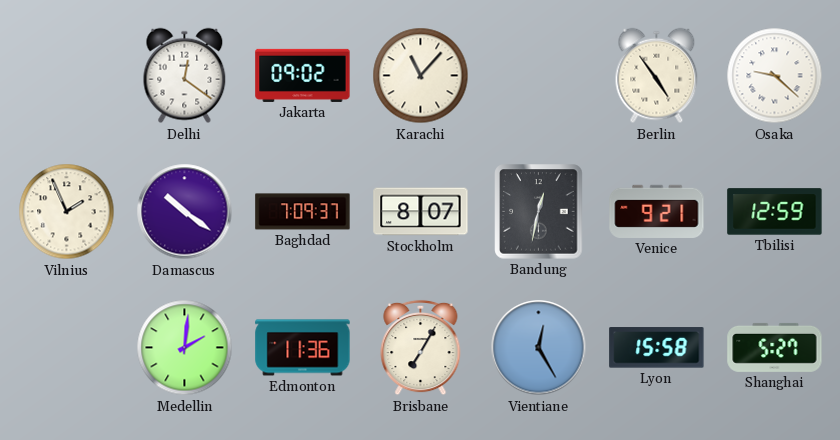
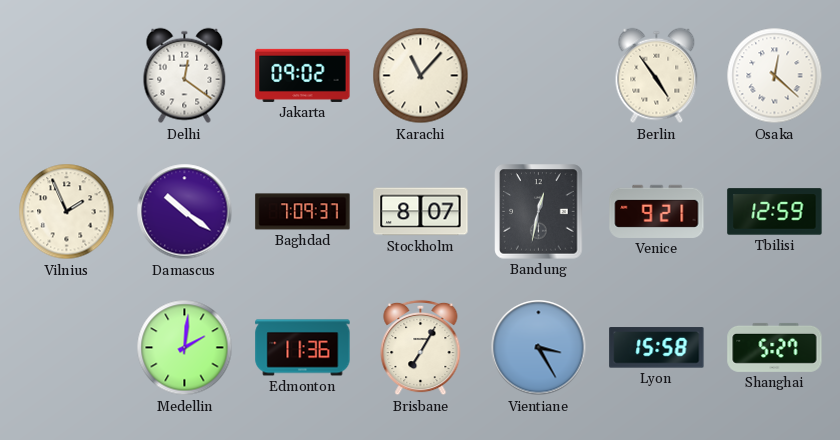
Osaka: 9:22 -> 12:22 (775, 76)
Vientiane: 12:25 -> 3:25 (539, 348)
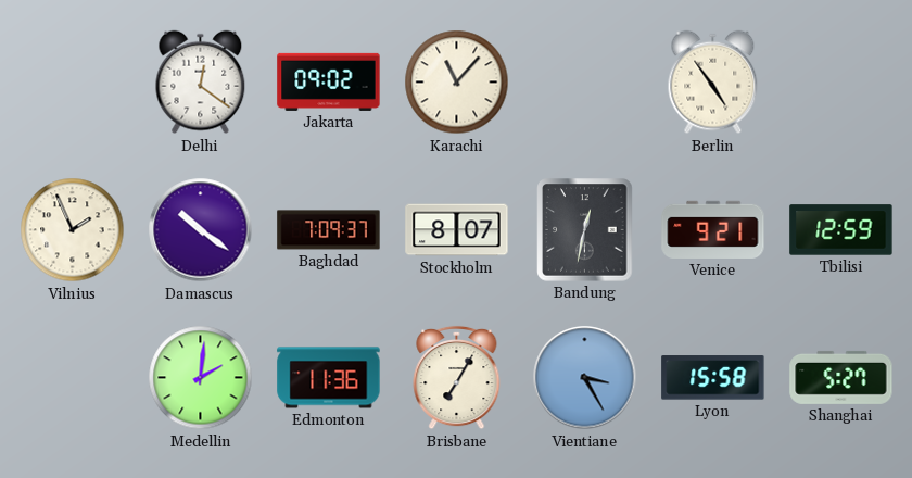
Osaka: 12:22 -> none (775, 76)
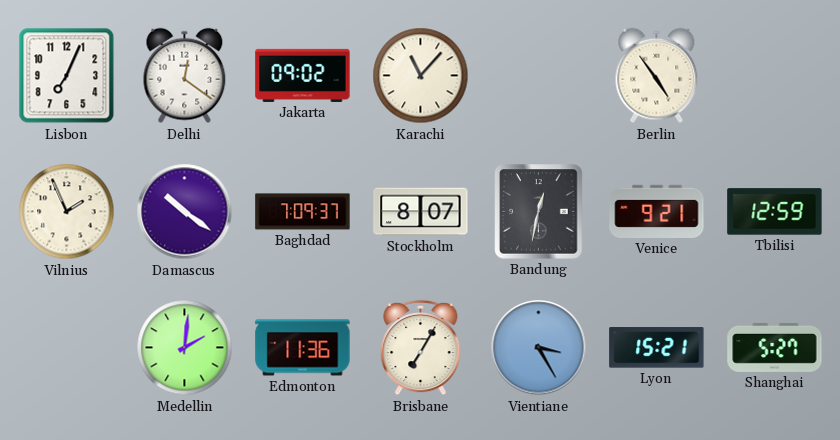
Lisbon: none -> 7:04 (67, 76)
Lyon: 15:58 -> 15:21 (657, 348)
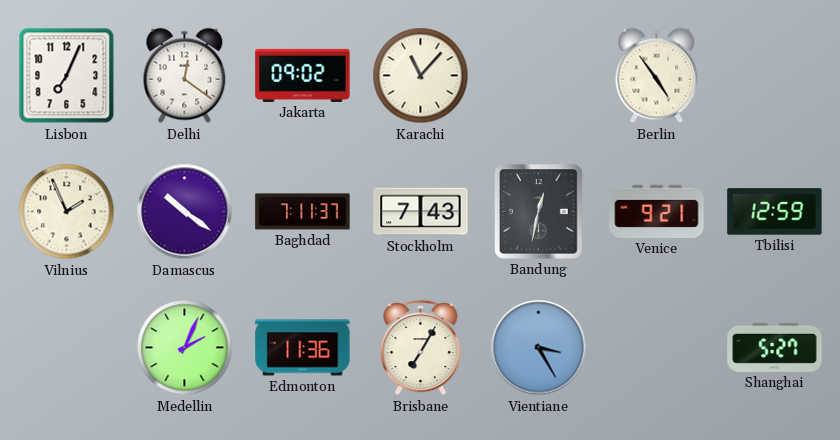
Baghdad: 7:09 -> 7:11 (303, 212)
Stockholm: 8:07 -> 7:43 (421, 212)
Medellin: 2:01 -> 2:04 (185, 348)
Lyon: 15:21 -> none (657, 348)
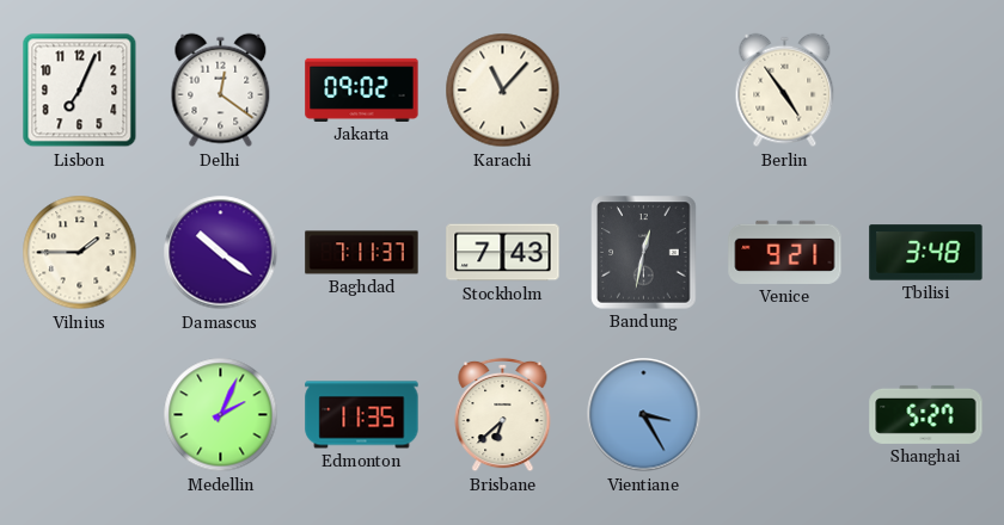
Vilnius: 1:56 -> 1:45 (80, 253)
Tbilisi: 12:59 -> 3:48 (926, 253)
Edmonton: 11:36 -> 11:35 (362, 415)
Brisbane: 7:05 -> 6:38 (503, 415)
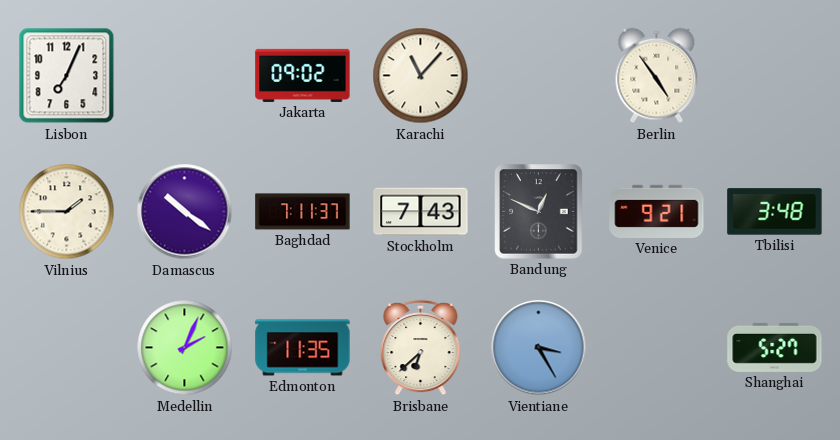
Delhi: 12:21 -> none (221, 91)
Bandung: 12:32 -> 12:49 (539, 212)
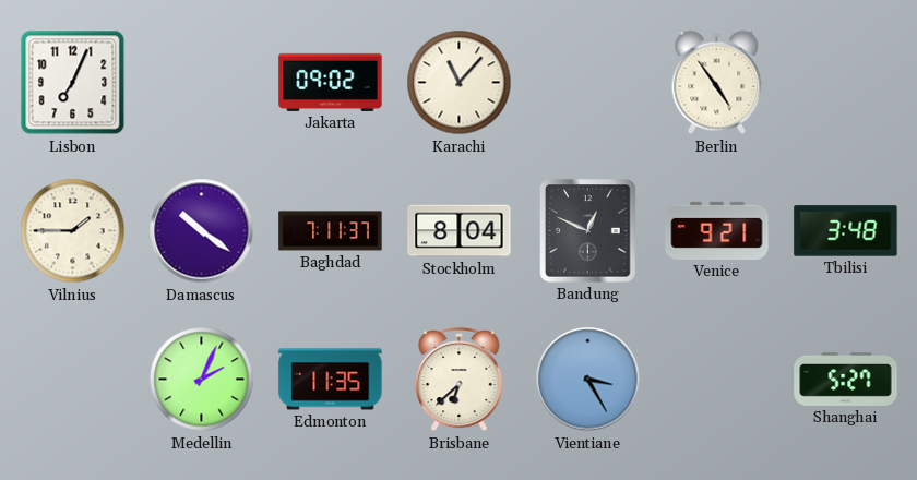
Stockholm: 7:43 -> 8:04 (460, 231)
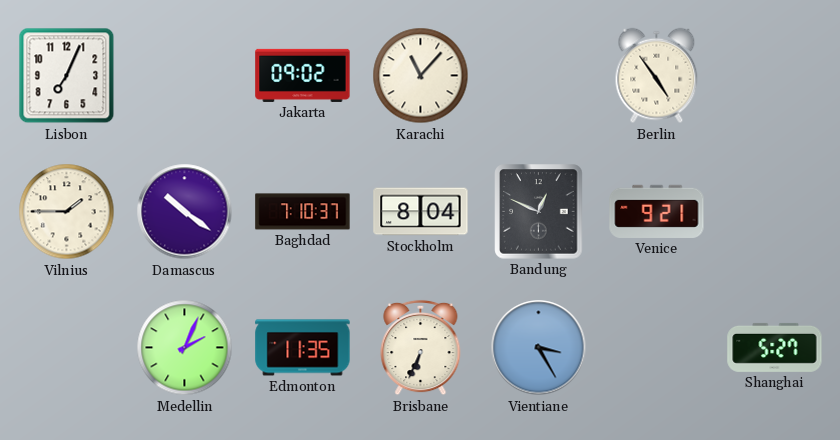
Baghdad: 7:11 -> 7:10 (303, 212)
Tbilisi: 3:48 -> none (846, 231)
Brisbane: 6:38 -> 6:34 (421, 348)
